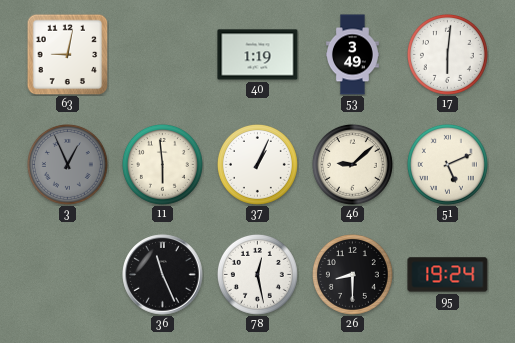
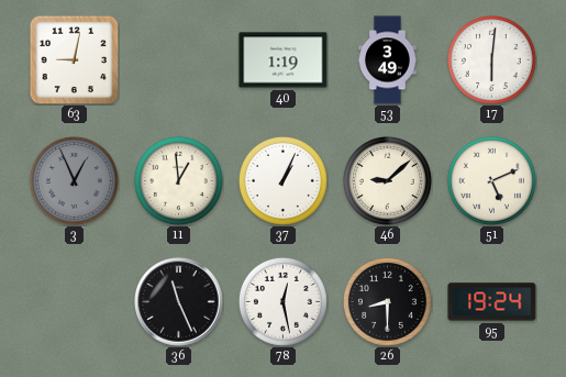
11: 5:59 -> 12:59 (178, 180)
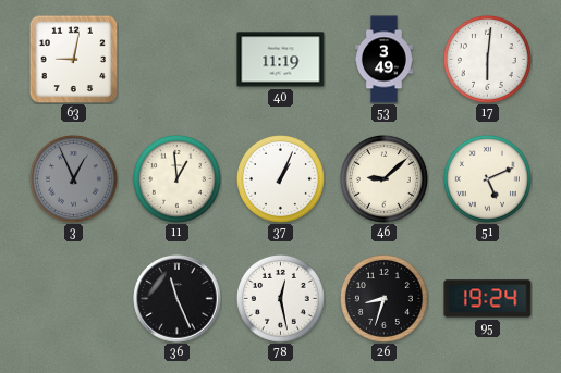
40: 1:19 -> 11:19 (281, 60)
26: 8:30 -> 8:33 (383, 298)
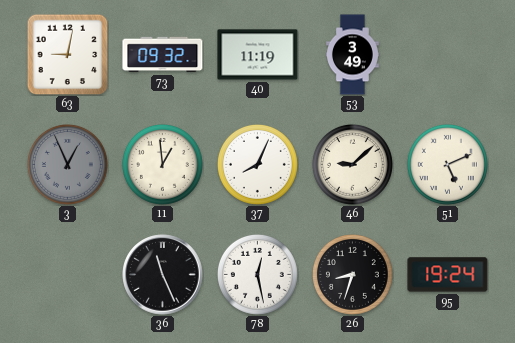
73: none -> 09:32 (163, 55)
17: 6:01 -> none (487, 59)
37: 1:04 -> 8:04 (257, 164)
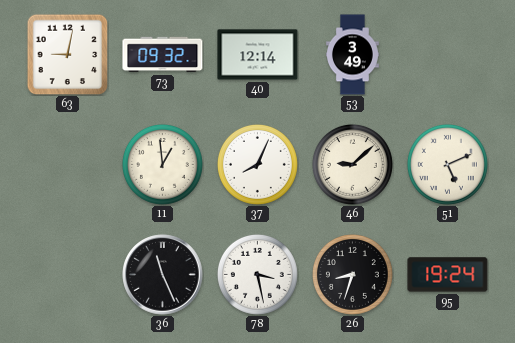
40: 11:19 -> 12:14 (258, 55)
3: 12:56 -> none (67, 164)
78: 12:28 -> 3:28 (257, 274)
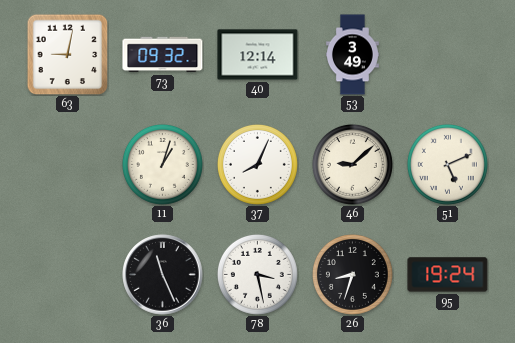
11: 12:59 -> 1:03 (162, 164)
